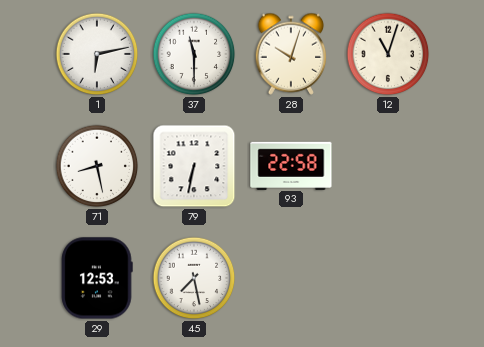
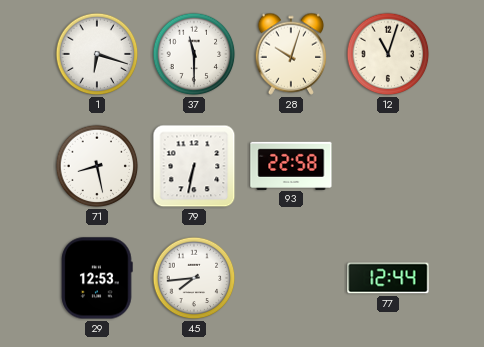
1: 6:13 -> 6:18 (97, 54)
45: 7:28 -> 7:44 (194, 278)
77: none -> 12:44 (388, 278)
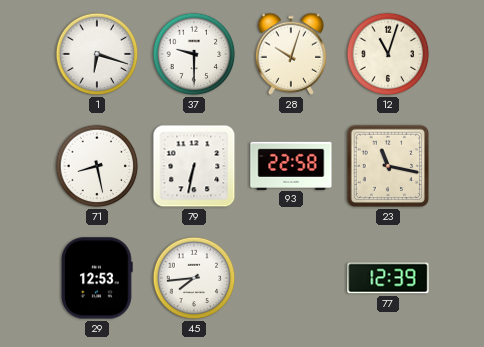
37: 11:30 -> 9:30 (194, 54)
23: none -> 11:17 (388, 166)
77: 12:44 -> 12:39 (388, 278)
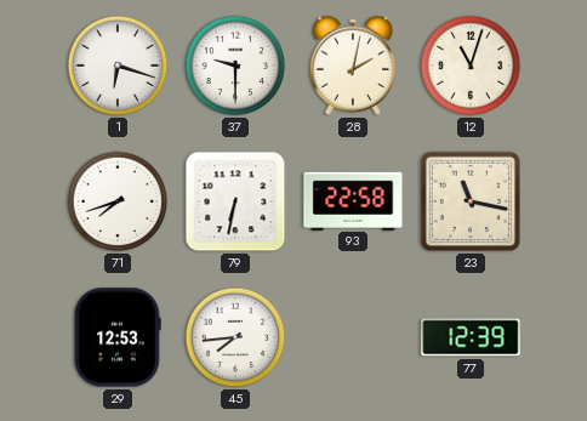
28: 10:03 -> 2:02 (353, 66)
71: 8:28 -> 7:42 (118, 201)
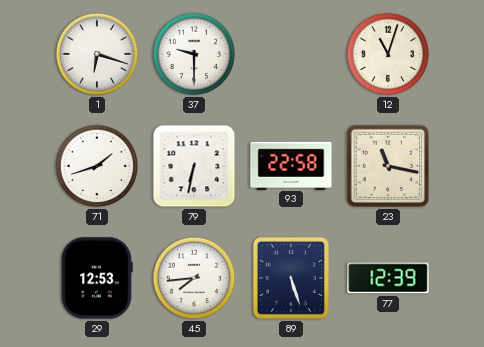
28: 2:02 -> none (353, 66)
71: 7:42 -> 1:42 (97, 166)
89: none -> 5:27 (291, 278)
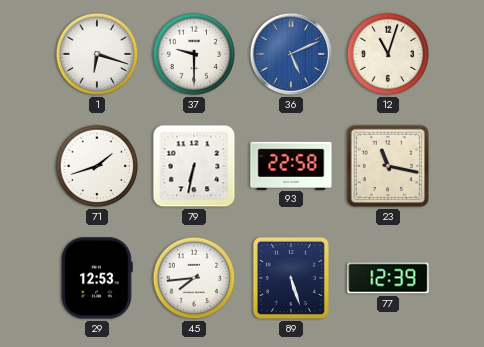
36: none -> 5:11 (291, 54)
